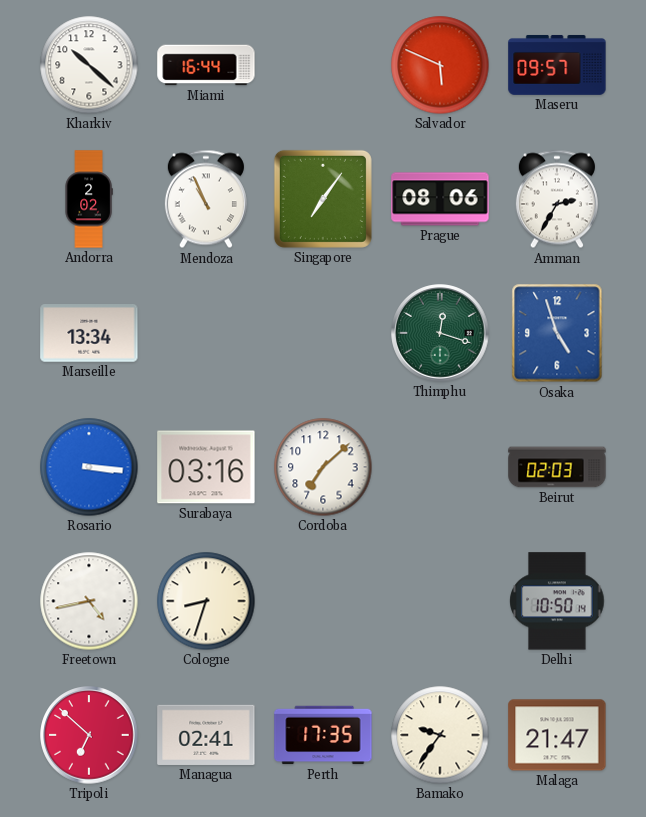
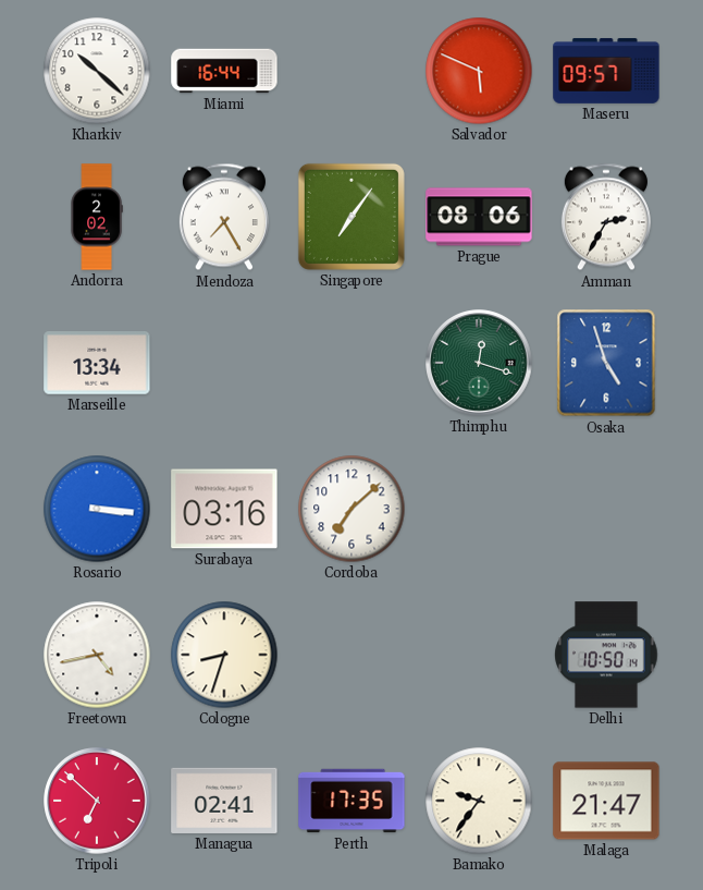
Mendoza: 10:56 -> 7:25 (224, 217)
Beirut: 02:03 -> none (557, 467)
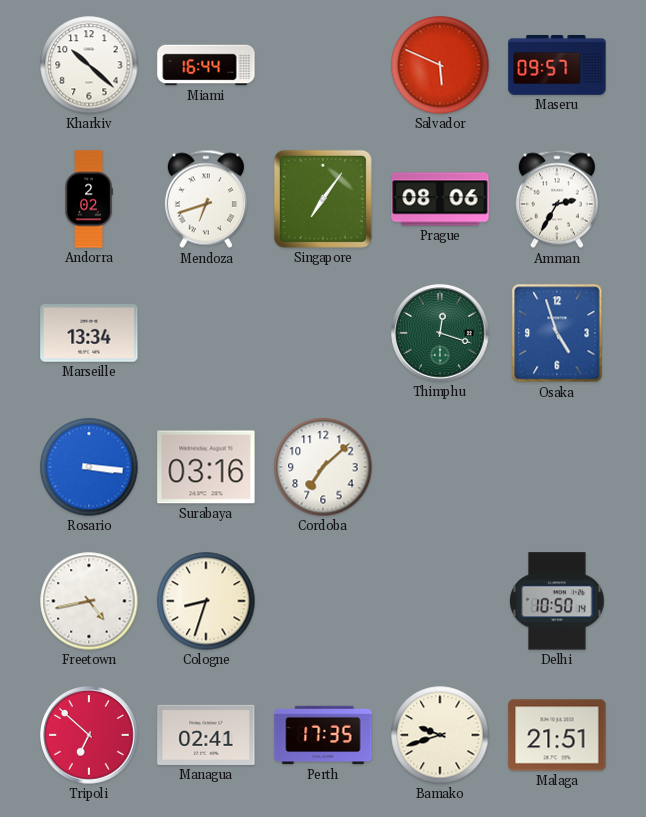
Mendoza: 7:25 -> 6:42 (206, 199)
Bamako: 9:36 -> 9:42 (440, 735)
Malaga: 21:47 -> 21:51 (557, 735)
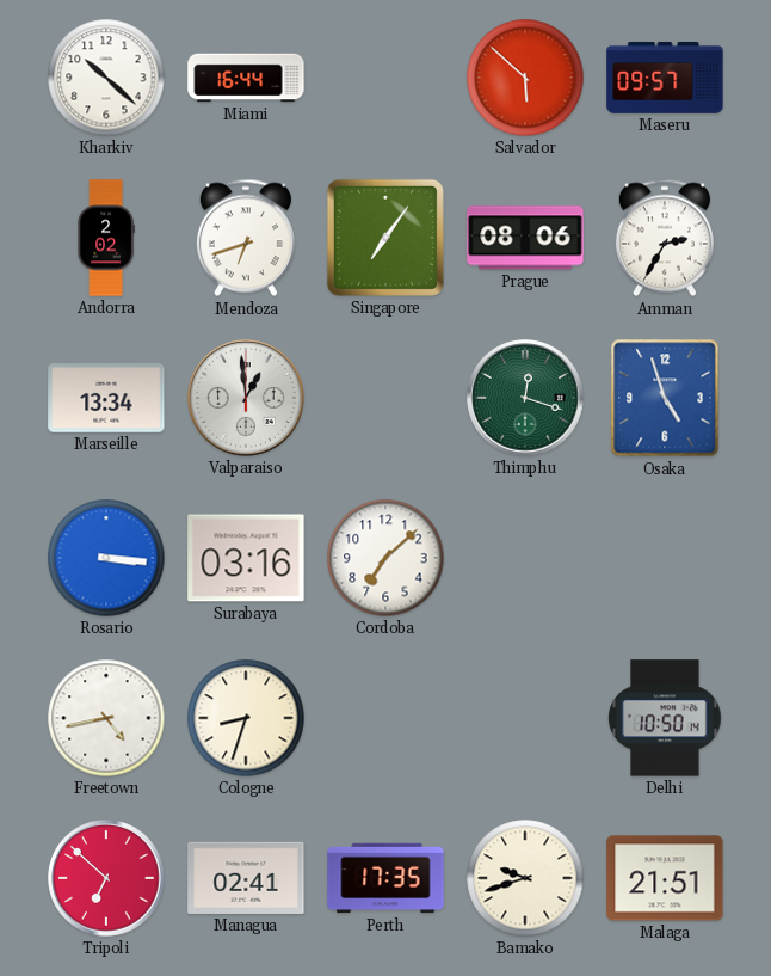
Salvador: 5:49 -> 5:52 (525, 78)
Valparaiso: none -> 12:59 (246, 398)
